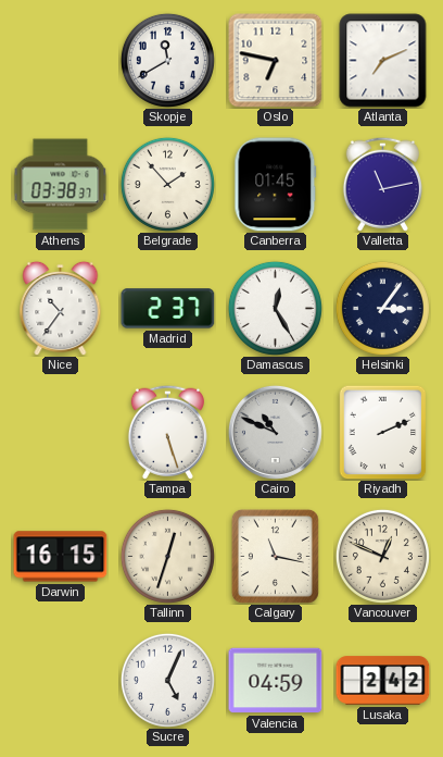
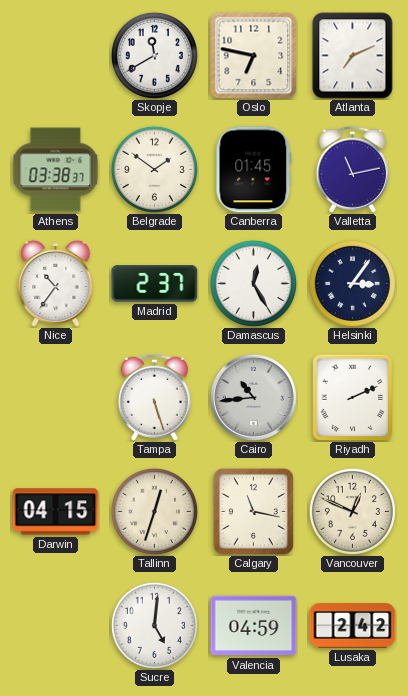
Belgrade: 1:53 -> 1:51 (154, 169)
Cairo: 10:49 -> 10:44 (253, 397)
Darwin: 16:15 -> 04:15 (56, 512)
Sucre: 5:04 -> 5:01 (154, 625)
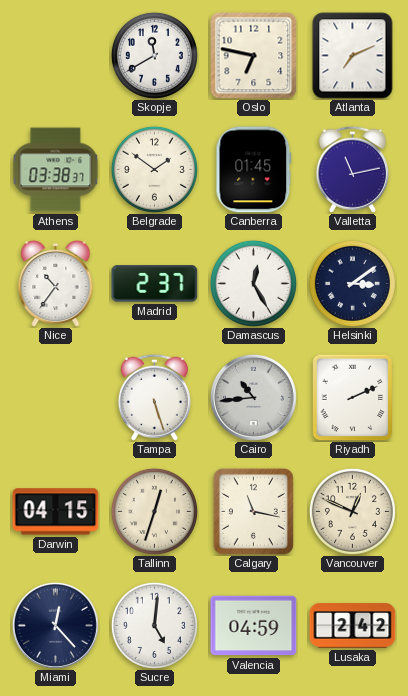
Helsinki: 3:06 -> 3:09 (352, 283)
Miami: none -> 12:23 (55, 625)
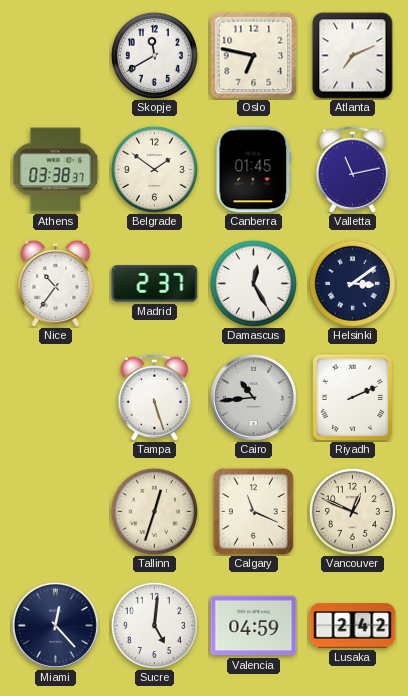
Darwin: 04:15 -> none (56, 512)
Calgary: 11:17 -> 11:19 (253, 511)
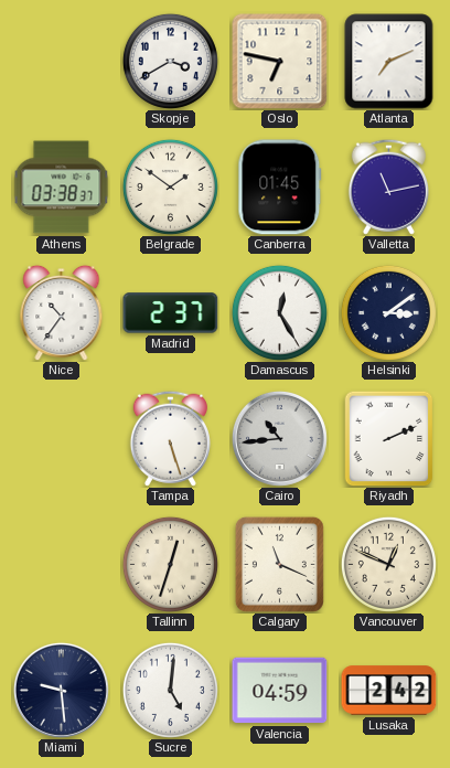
Skopje: 11:40 -> 3:40 (170, 61)
Miami: 12:23 -> 9:29 (61, 690)
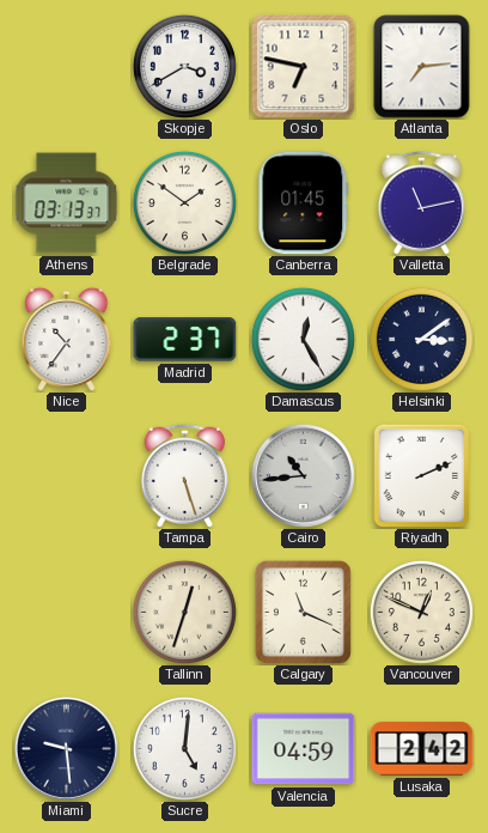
Atlanta: 7:11 -> 7:14 (422, 67)
Athens: 03:38 -> 03:13 (67, 203)
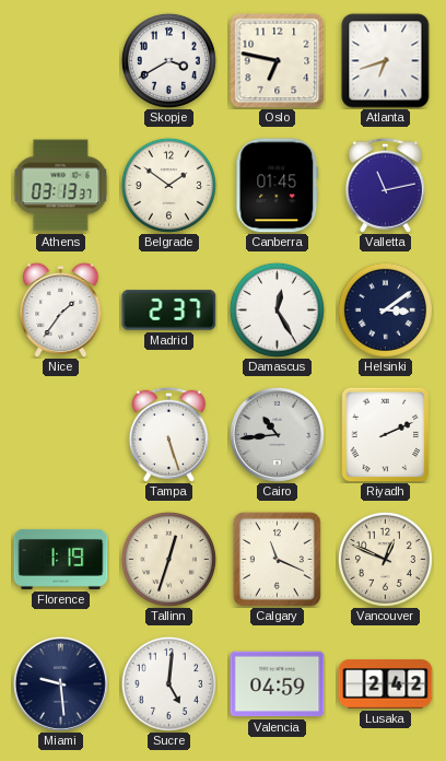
Atlanta: 7:14 -> 6:42 (386, 61)
Nice: 10:36 -> 1:36 (61, 309)
Florence: none -> 1:19 (61, 559)
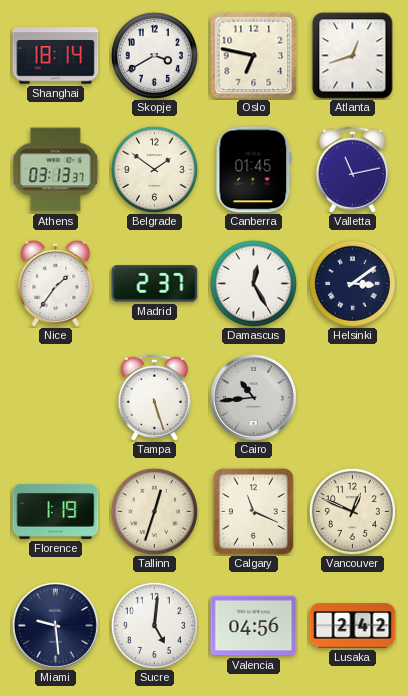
Shanghai: none -> 18:14 (56, 56)
Atlanta: 6:42 -> 12:42 (353, 56)
Riyadh: 2:11 -> none (386, 434)
Valencia: 04:59 -> 04:56 (254, 626)
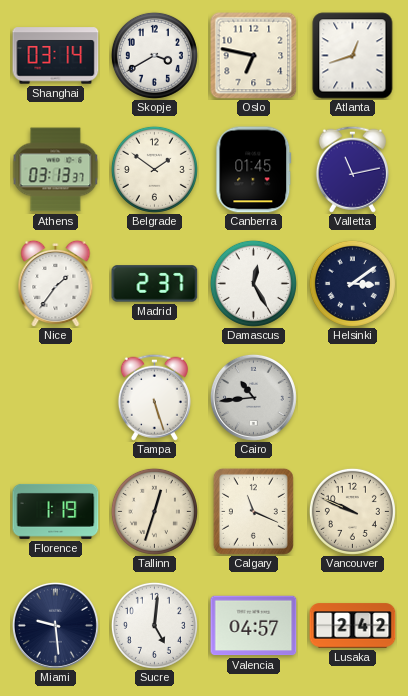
Shanghai: 18:14 -> 03:14 (56, 56)
Vancouver: 12:49 -> 9:49 (352, 511)
Valencia: 04:56 -> 04:57 (254, 626)
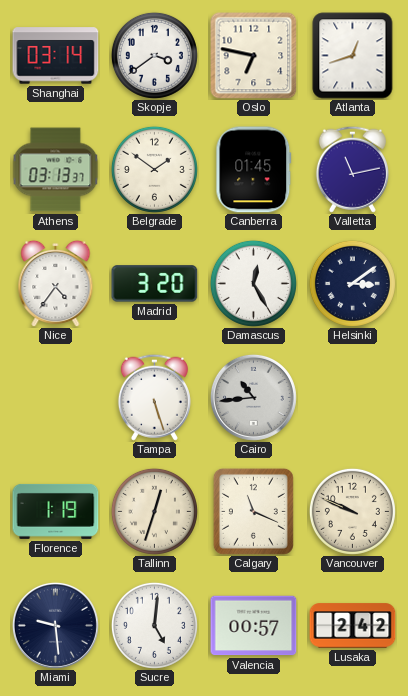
Skopje: 3:40 -> 3:39 (154, 55)
Nice: 1:36 -> 4:36 (56, 283)
Madrid: 2:37 -> 3:20 (155, 284)
Valencia: 04:57 -> 00:57 (254, 626)
